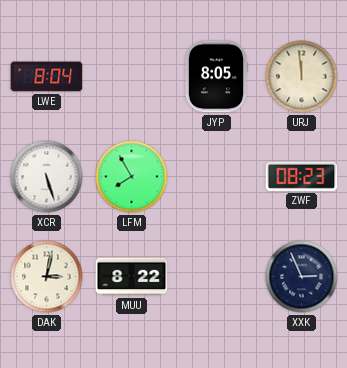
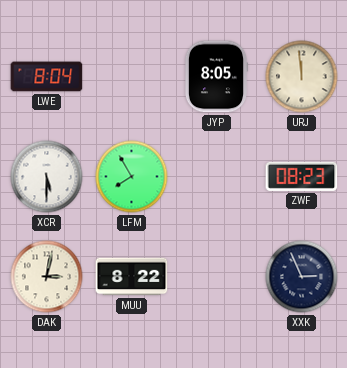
XCR: 5:27 -> 5:30 (47, 177)
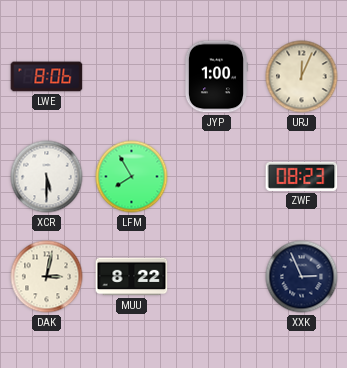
LWE: 8:04 -> 8:06 (47, 77)
JYP: 8:05 -> 1:00 (215, 77)
URJ: 11:59 -> 12:04 (302, 77)
